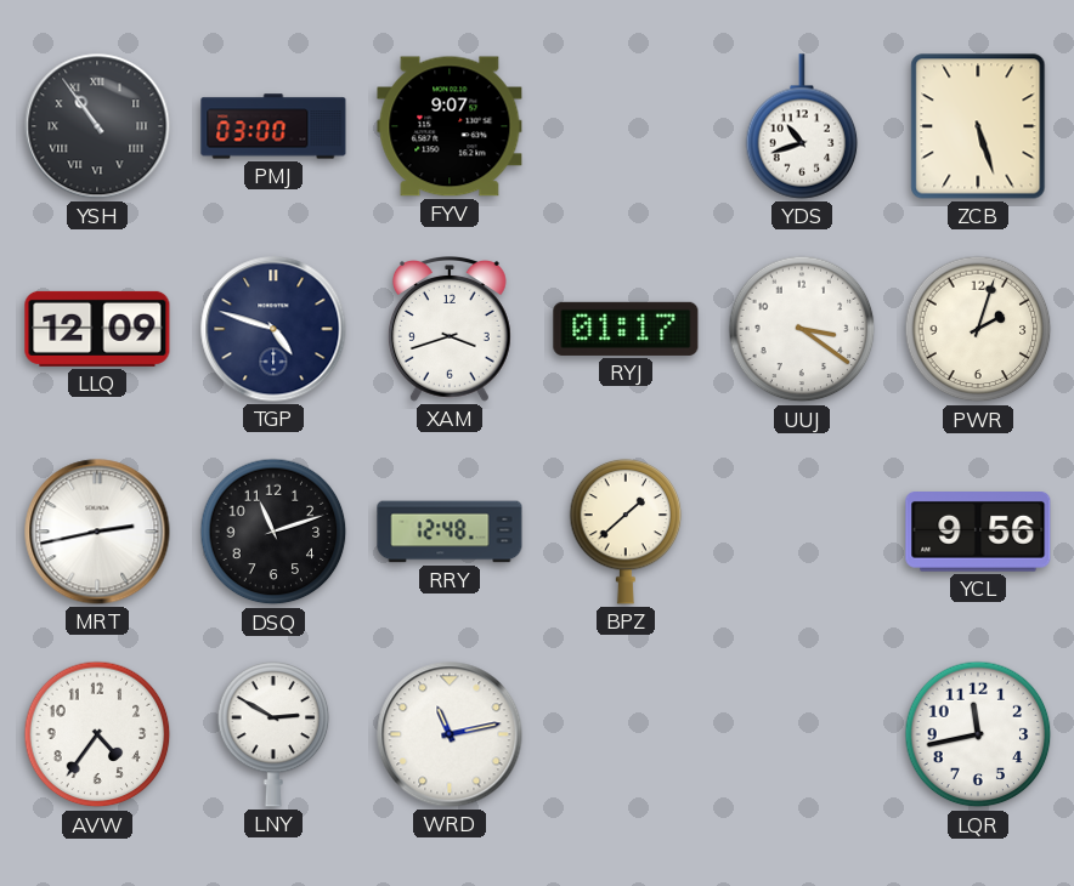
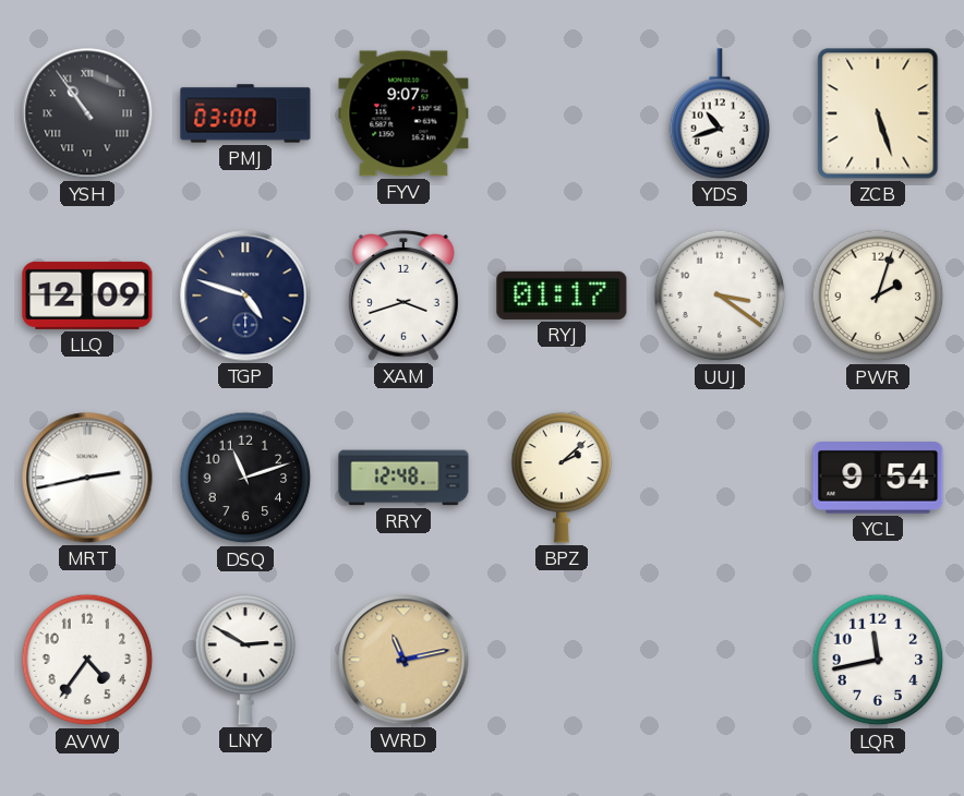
BPZ: 1:38 -> 2:08 (562, 478)
YCL: 9:56 -> 9:54 (878, 479)
WRD dial: white -> champagne (403, 660)
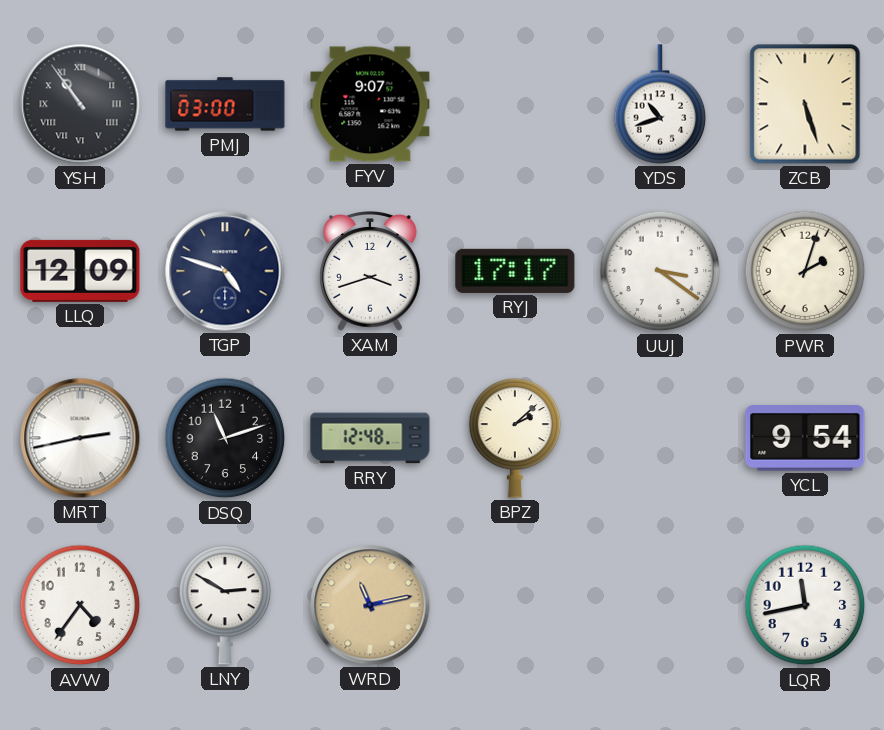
RYJ: 01:17 -> 17:17 (515, 271)
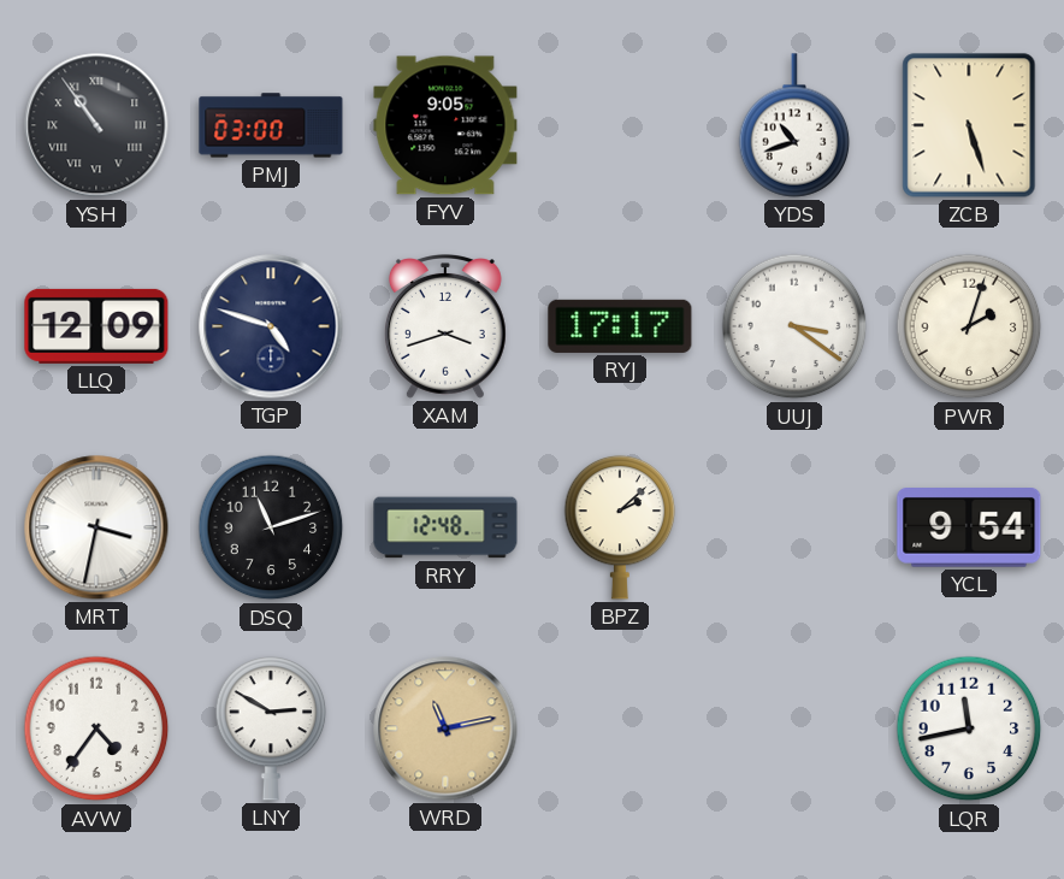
FYV: 9:07 -> 9:05 (445, 125)
MRT: 2:43 -> 3:32 (96, 527)
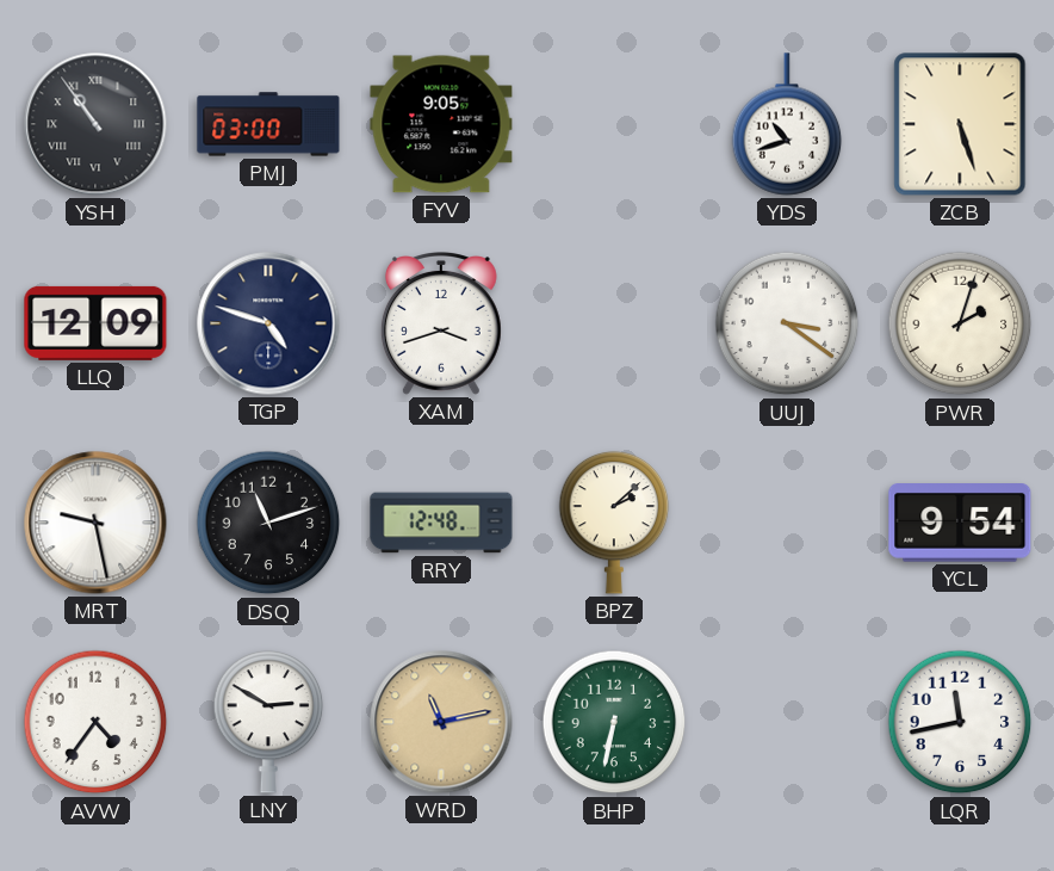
RYJ: 17:17 -> none (620, 326)
MRT: 3:32 -> 9:28 (95, 523)
BHP: none -> 6:32 (614, 722)
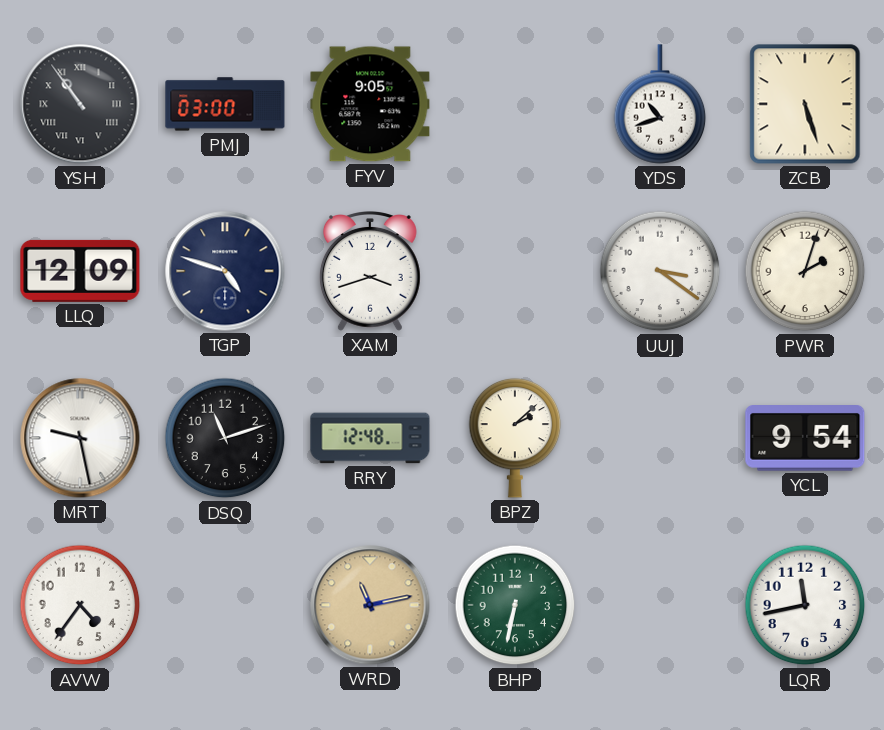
LNY: 2:50 -> none (268, 722)
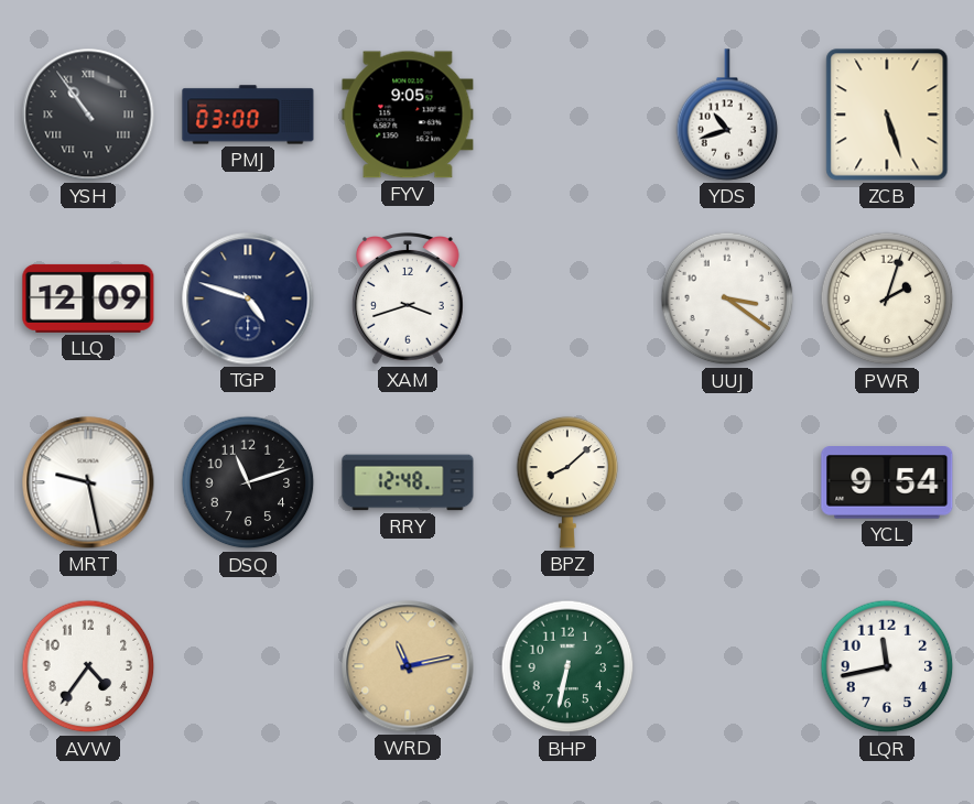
BPZ: 2:08 -> 8:08 (567, 482)
